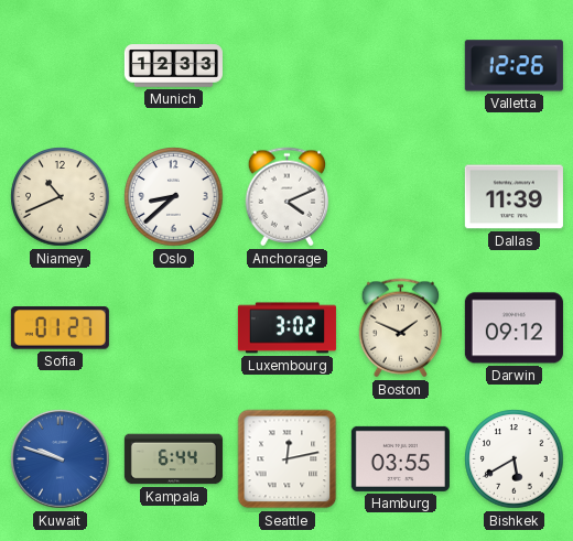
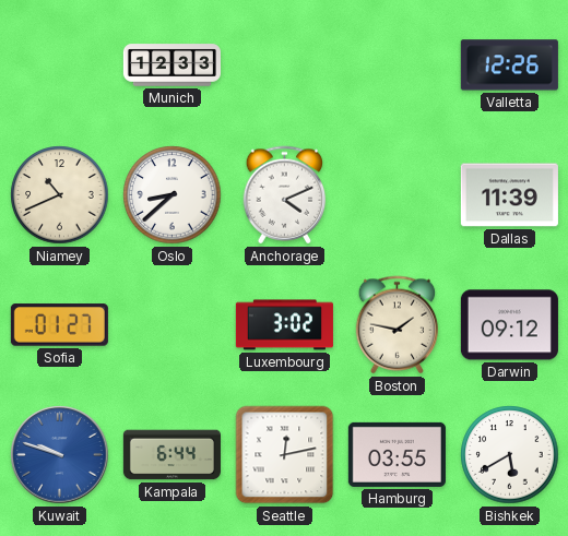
Boston: 1:49 -> 1:47 (398, 325)
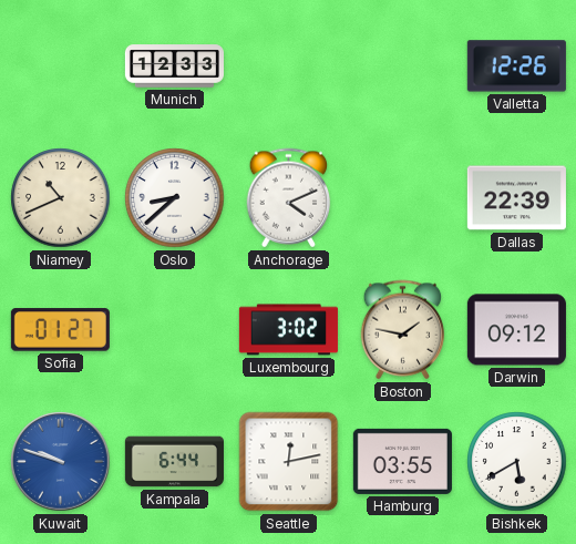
Dallas: 11:39 -> 22:39 (516, 198)
